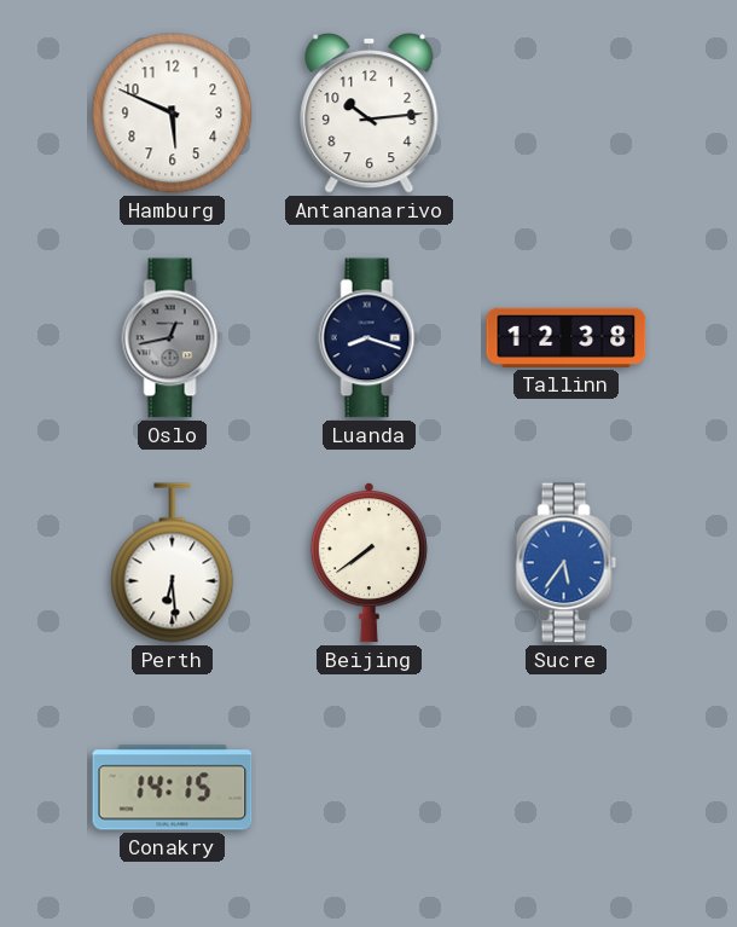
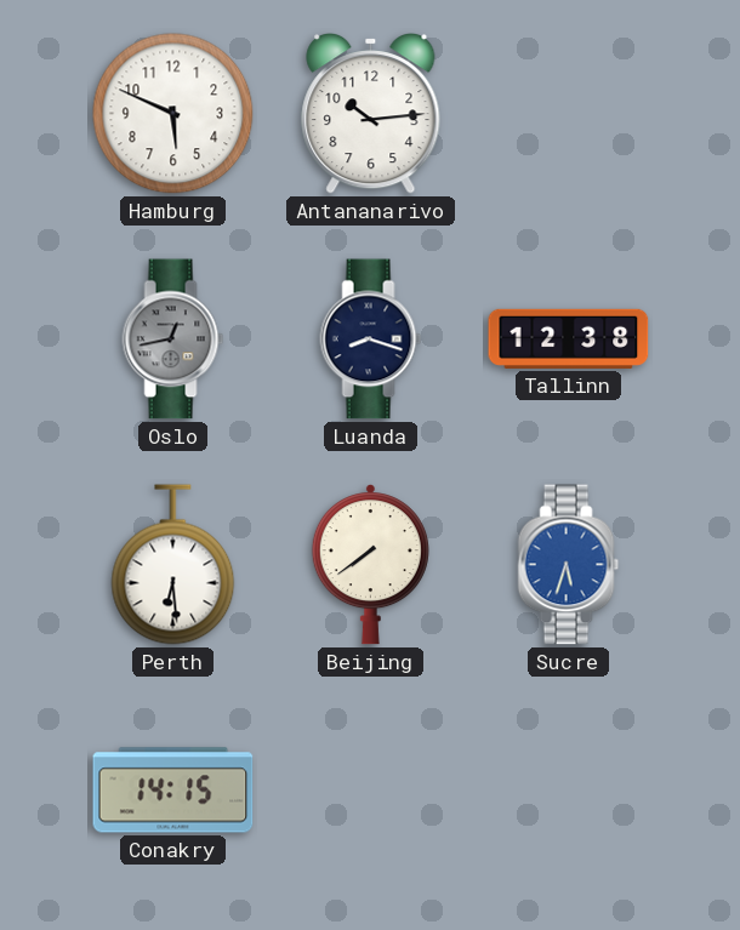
Sucre: 5:36 -> 5:33 (569, 565)
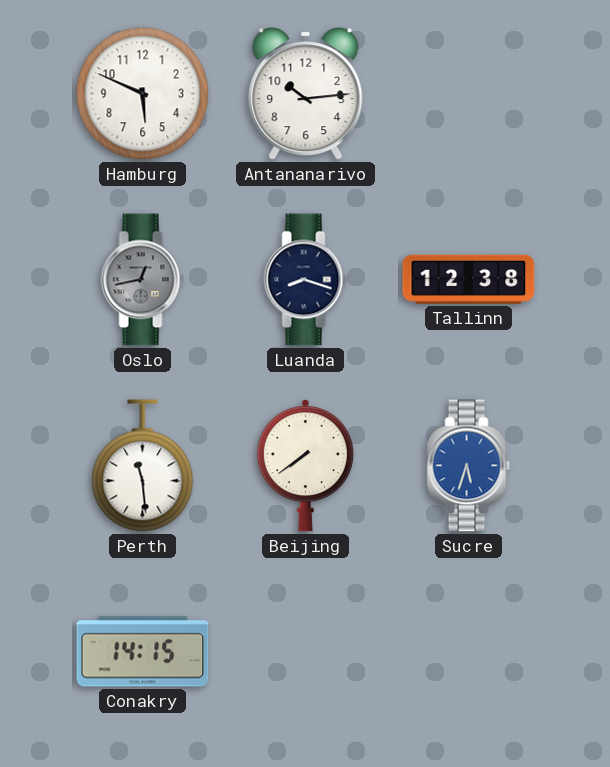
Perth: 6:29 -> 11:29 (143, 466)
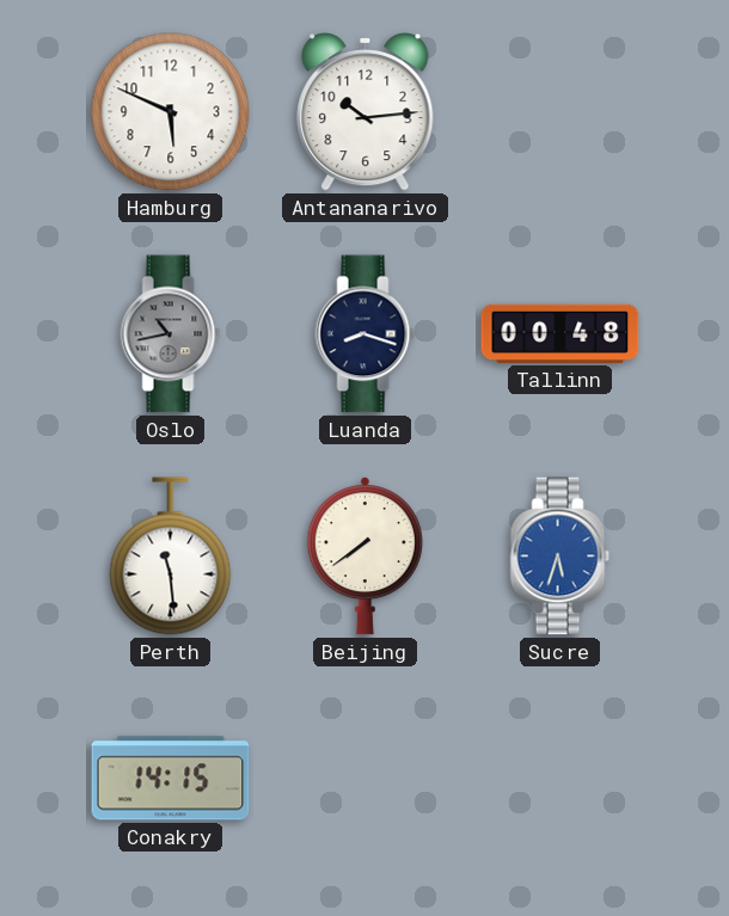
Oslo: 12:43 -> 10:43 (171, 334)
Tallinn: 12:38 -> 00:48 (560, 333)
